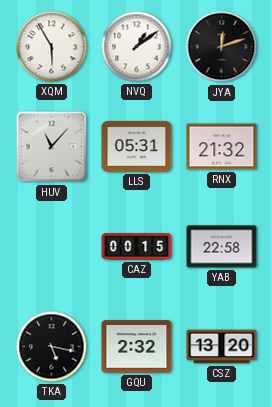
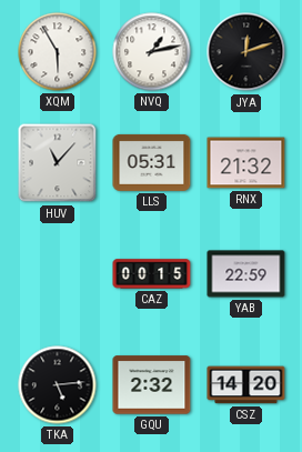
NVQ: 1:09 -> 1:13 (152, 52)
YAB: 22:58 -> 22:59 (246, 274)
TKA: 5:17 -> 5:14 (58, 385)
CSZ: 13:20 -> 14:20 (246, 385)
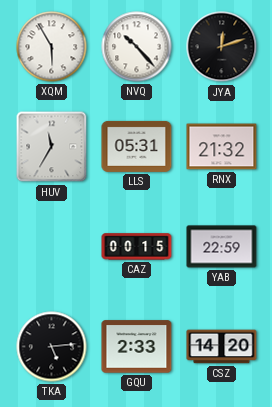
NVQ: 1:13 -> 10:23 (137, 47)
HUV: 11:07 -> 11:35 (52, 147)
GQU: 2:32 -> 2:33 (137, 347)
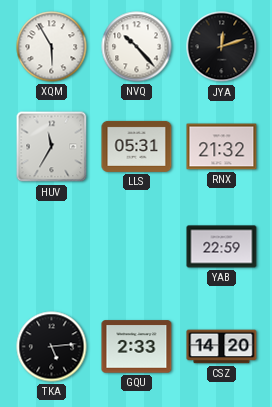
CAZ: 00:15 -> none (137, 247)
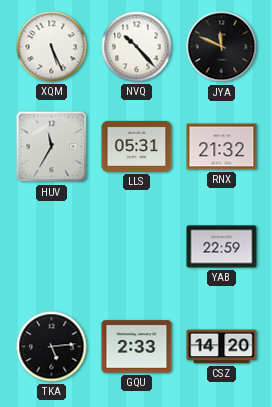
XQM: 5:55 -> 5:26 (52, 47)
JYA: 12:12 -> 11:49 (222, 47)
